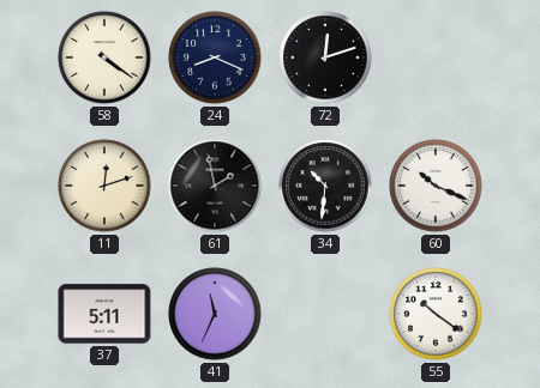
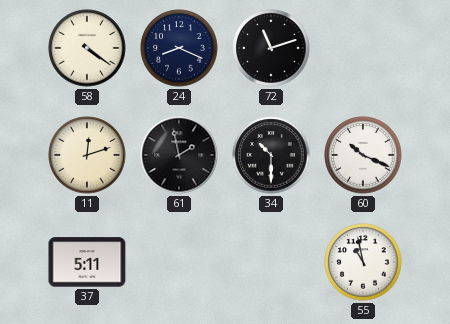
72: 12:12 -> 11:12 (271, 48)
34: 10:31 -> 10:30 (271, 155)
41: 11:34 -> none (215, 314)
55: 10:21 -> 10:58 (363, 262)
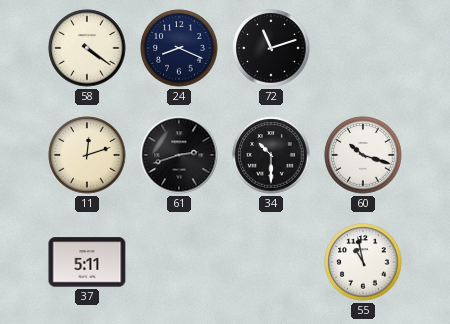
61: 1:58 -> 2:42 (179, 155)
60: 10:19 -> 10:18 (363, 155)
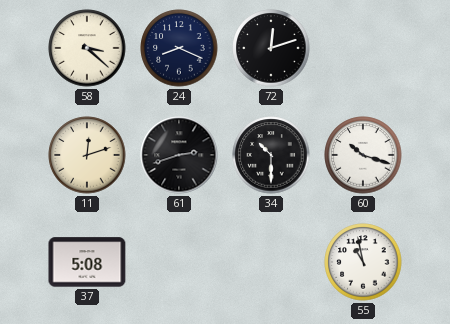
58: 4:21 -> 3:22 (87, 48)
72: 11:12 -> 12:12 (271, 48)
37: 5:11 -> 5:08 (87, 262)
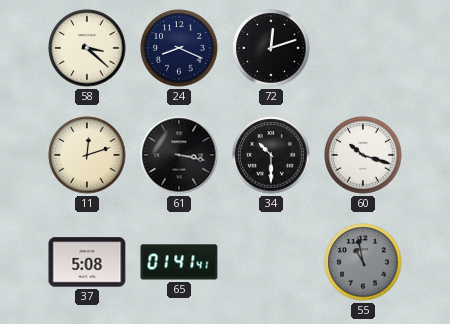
61: 2:42 -> 3:17 (179, 155)
65: none -> 01:41 (179, 262)
55 dial: white -> grey (363, 262)
